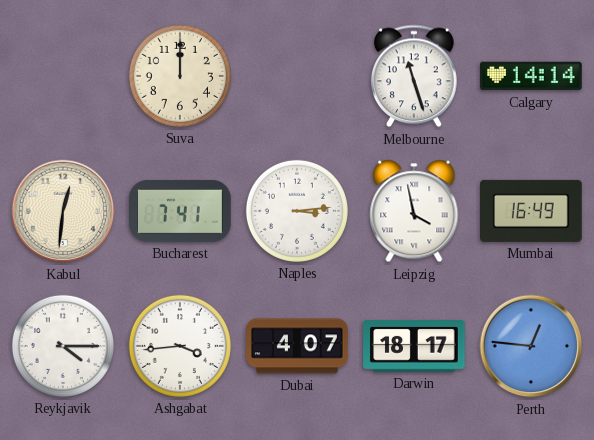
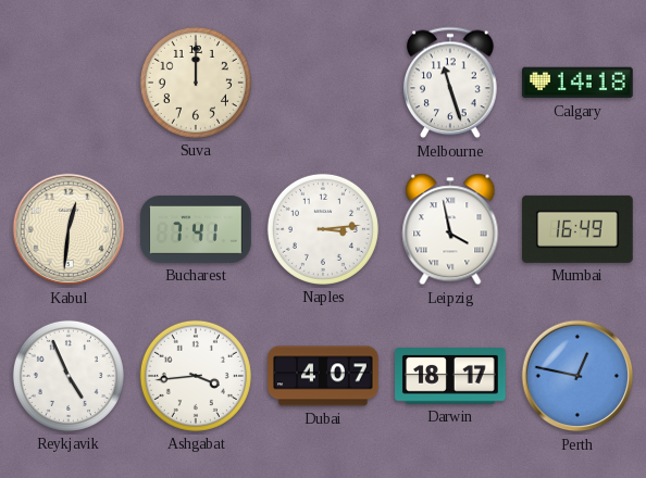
Calgary: 14:14 -> 14:18 (579, 83)
Reykjavik: 4:15 -> 4:56 (69, 376)
Perth: 12:46 -> 12:47 (577, 376)
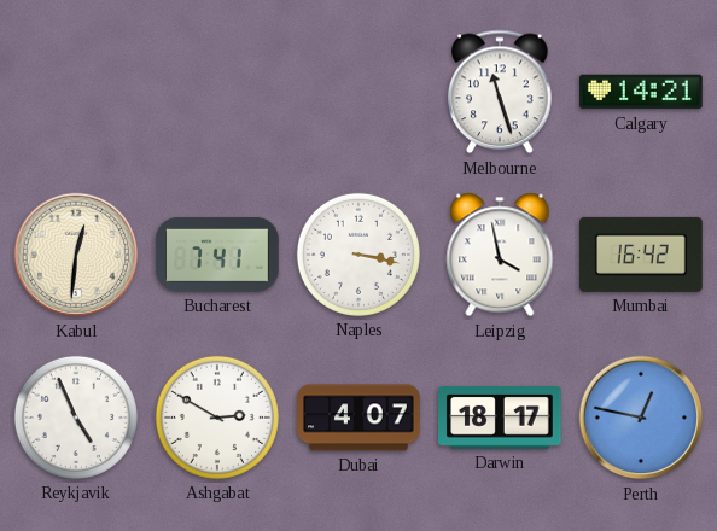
Suva: 12:00 -> none (196, 83)
Calgary: 14:18 -> 14:21 (642, 92)
Naples: 3:14 -> 3:17 (358, 255)
Mumbai: 16:49 -> 16:42 (642, 255)
Ashgabat: 3:44 -> 2:50 (217, 418)
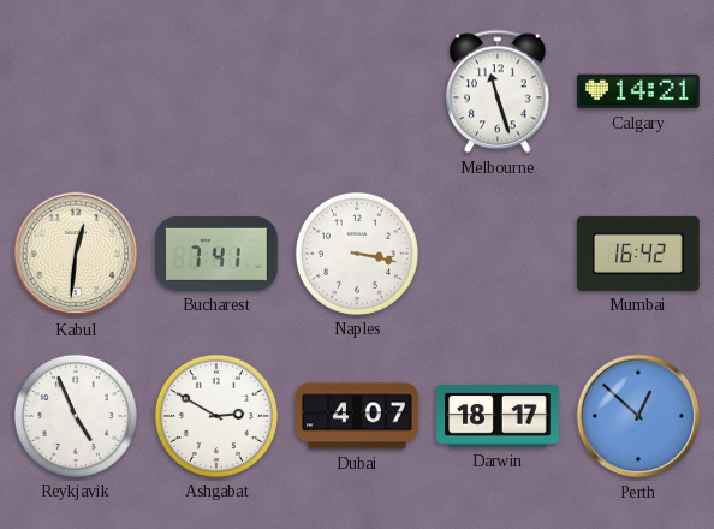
Leipzig: 3:58 -> none (500, 255)
Perth: 12:47 -> 12:52 (638, 416)
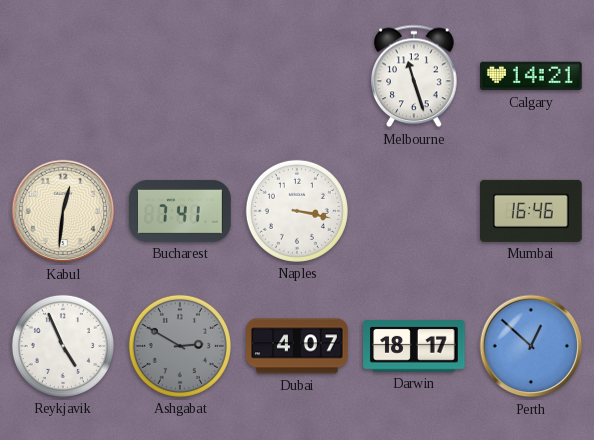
Mumbai: 16:42 -> 16:46 (532, 211)
Ashgabat dial: white -> grey (180, 346)
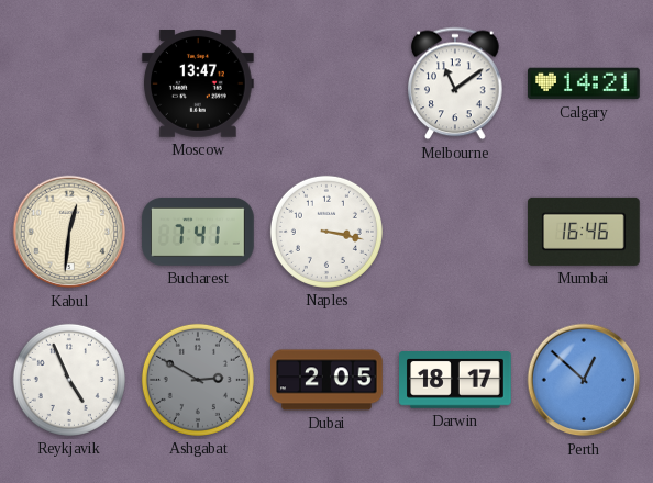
Moscow: none -> 13:47 (199, 85)
Melbourne: 11:27 -> 11:09 (456, 83)
Dubai: 4:07 -> 2:05 (326, 380)
